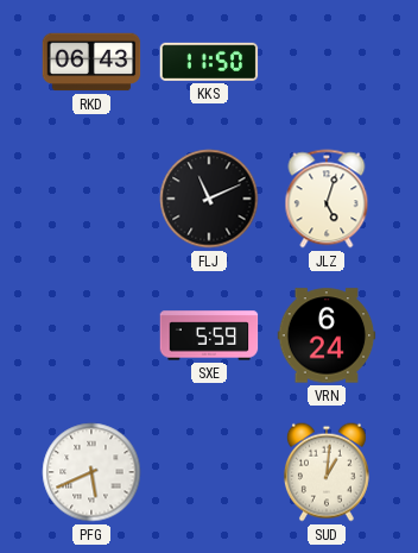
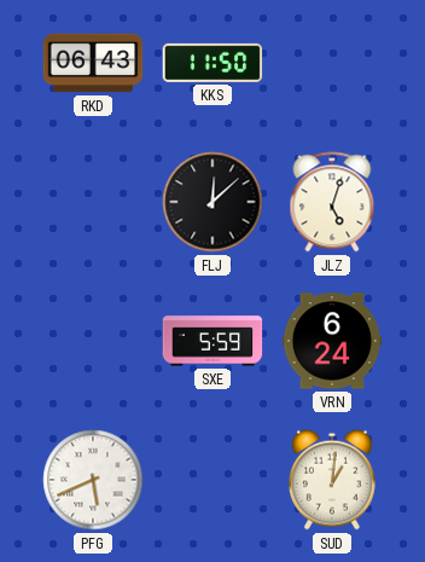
FLJ: 11:11 -> 12:08 (212, 202)
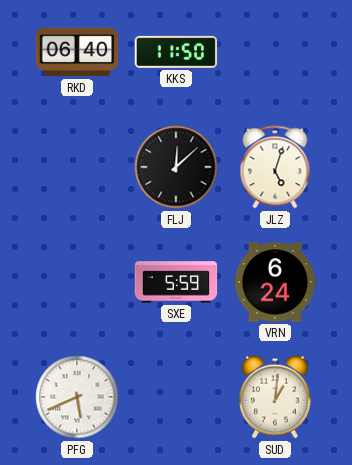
RKD: 06:43 -> 06:40 (77, 52)
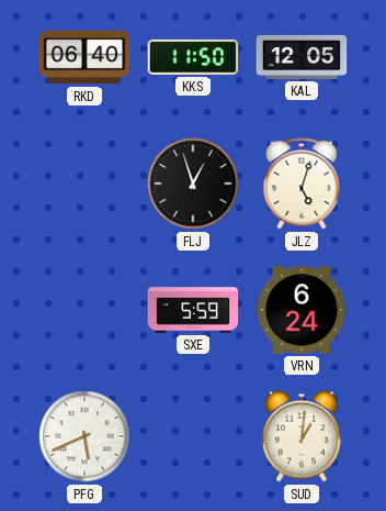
KAL: none -> 12:05 (302, 57)
FLJ: 12:08 -> 12:57 (193, 184)
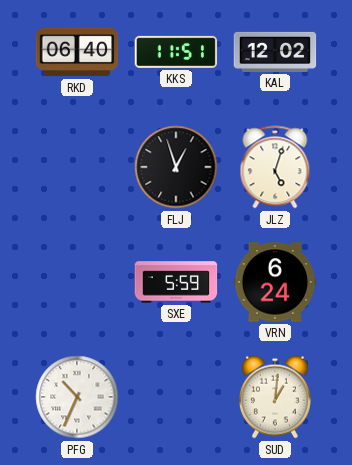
KKS: 11:50 -> 11:51 (176, 52)
KAL: 12:05 -> 12:02 (275, 52)
PFG: 5:41 -> 10:34 (77, 397)
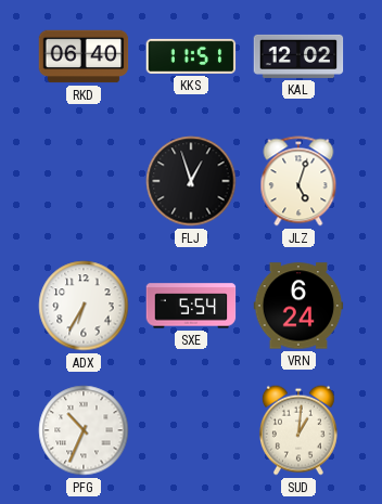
ADX: none -> 6:35 (84, 306)
SXE: 5:59 -> 5:54 (191, 306)
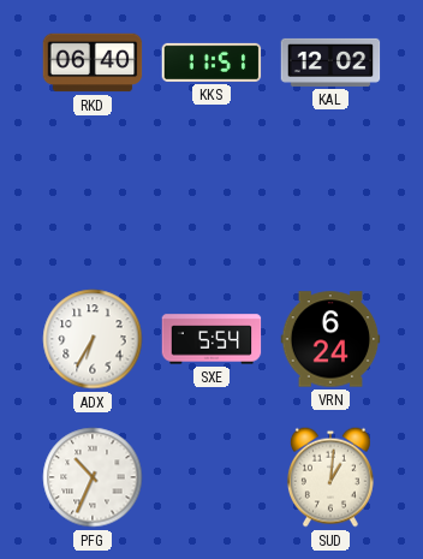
FLJ: 12:57 -> none (191, 181)
JLZ: 5:03 -> none (298, 181)
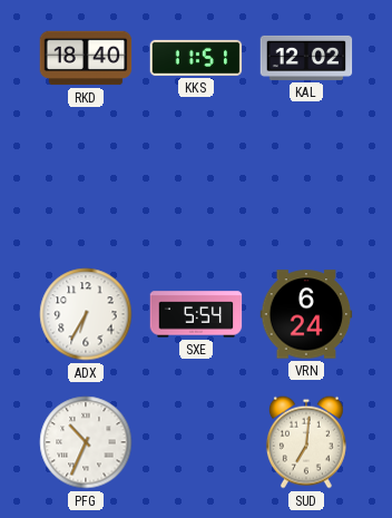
RKD: 06:40 -> 18:40 (86, 58)
SUD: 1:01 -> 7:01 (306, 442)
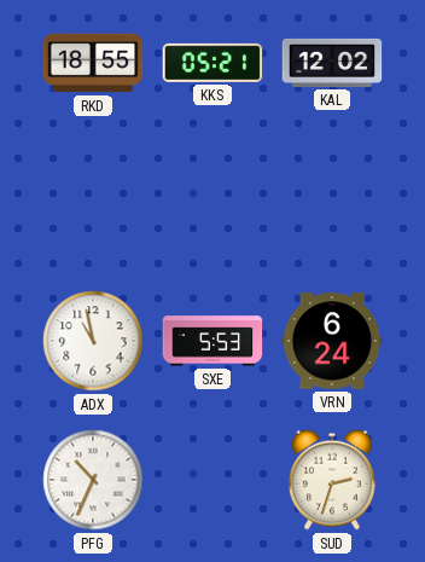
RKD: 18:40 -> 18:55 (93, 63)
KKS: 11:51 -> 05:21 (212, 63)
ADX: 6:35 -> 10:58 (93, 341)
SXE: 5:54 -> 5:53 (212, 341)
SUD: 7:01 -> 2:33 (332, 480)
